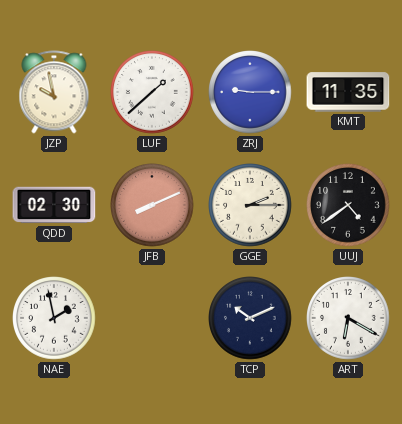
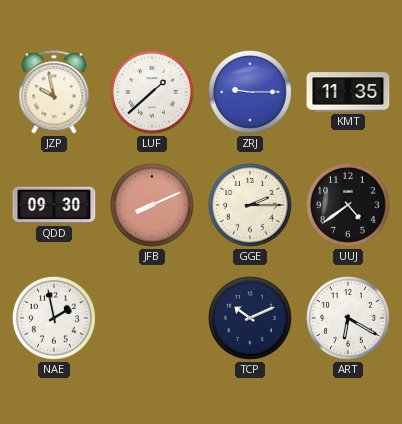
QDD: 02:30 -> 09:30 (54, 205)
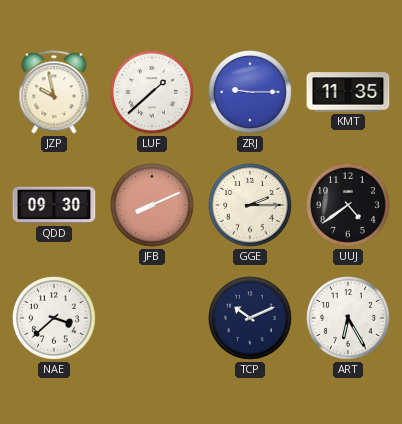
NAE: 1:58 -> 3:38 (55, 319)
ART: 6:20 -> 6:25 (349, 319)
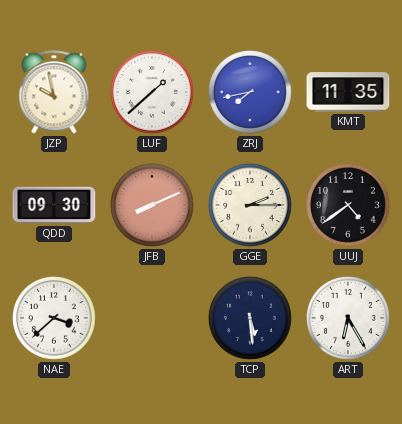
ZRJ: 9:15 -> 7:43 (251, 93)
TCP: 10:11 -> 5:29 (251, 319)
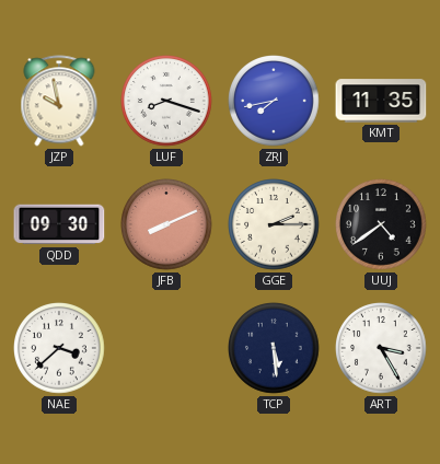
LUF: 1:38 -> 8:18 (167, 102)
ART: 6:25 -> 3:25 (382, 349)
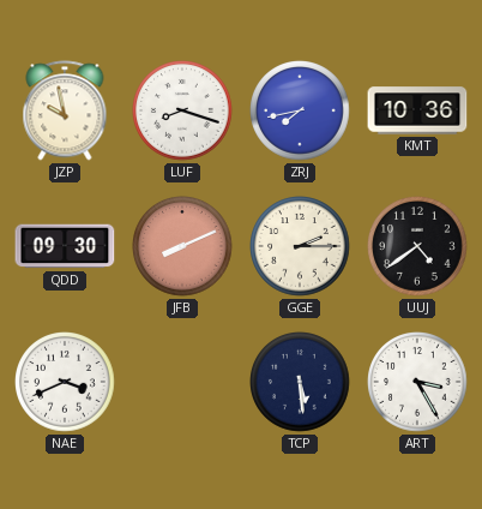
KMT: 11:35 -> 10:36 (417, 110)
NAE: 3:38 -> 3:41 (66, 383)
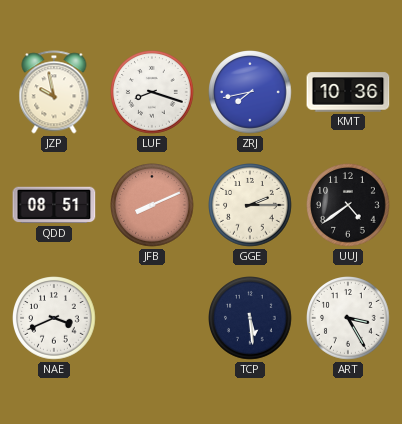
QDD: 09:30 -> 08:51 (54, 205)
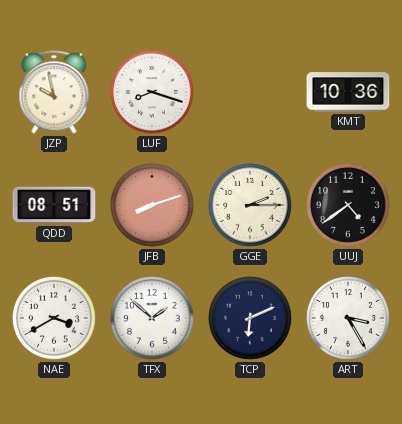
ZRJ: 7:43 -> none (251, 93)
JFB: 8:11 -> 8:12 (153, 206)
NAE: 3:41 -> 3:40 (55, 319)
TFX: none -> 1:52 (153, 319)
TCP: 5:29 -> 6:11 (251, 319)
